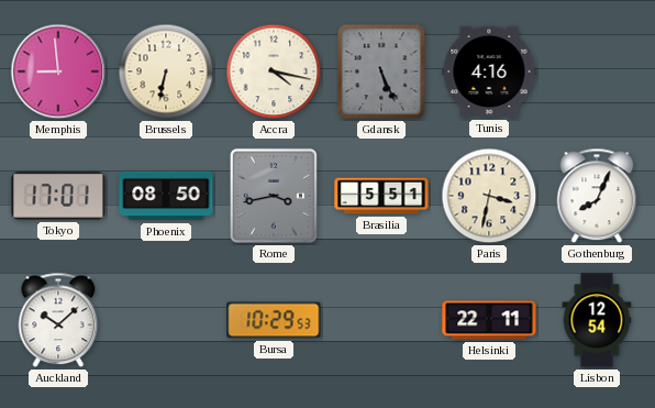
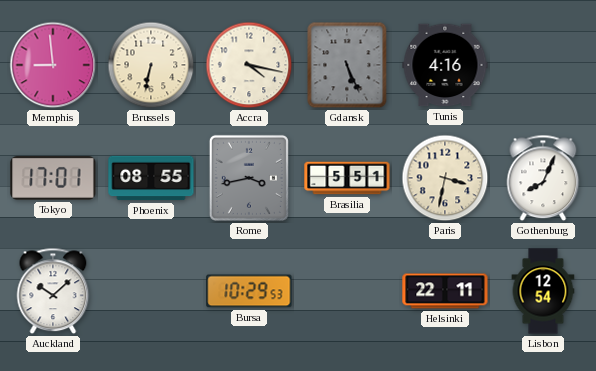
Phoenix: 08:50 -> 08:55 (151, 178)
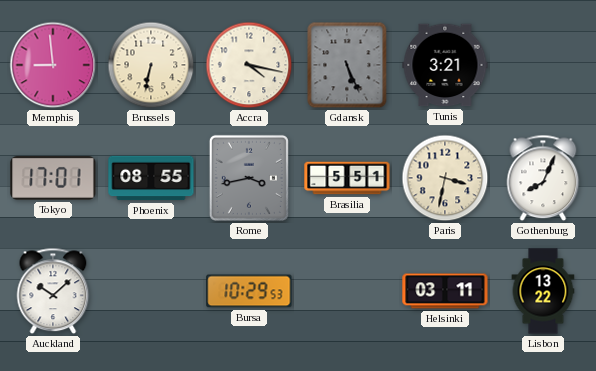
Tunis: 4:16 -> 3:21 (445, 65)
Helsinki: 22:11 -> 03:11 (445, 291)
Lisbon: 12:54 -> 13:22 (543, 291)
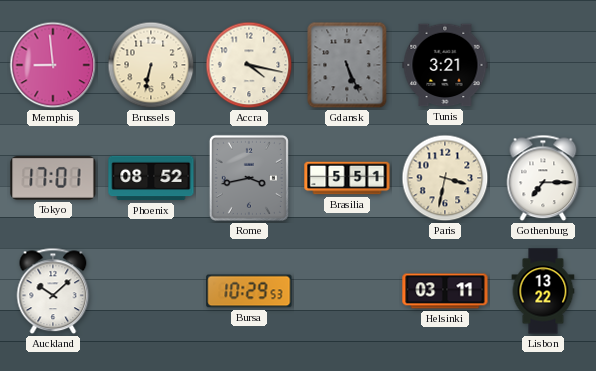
Phoenix: 08:55 -> 08:52 (151, 178)
Gothenburg: 8:04 -> 7:15 (543, 178)
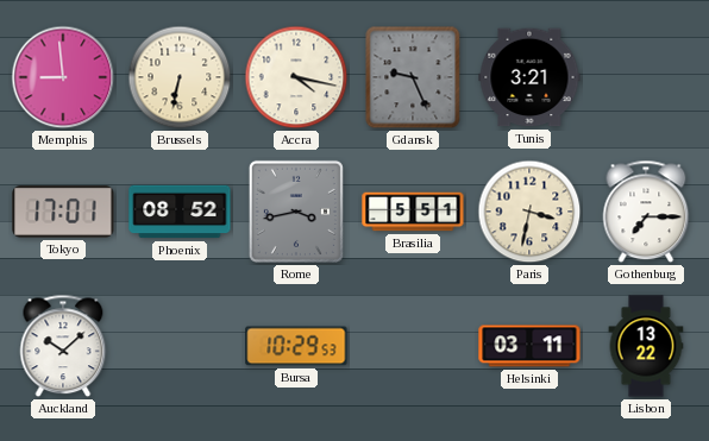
Gdansk: 5:26 -> 9:26 (413, 77)
